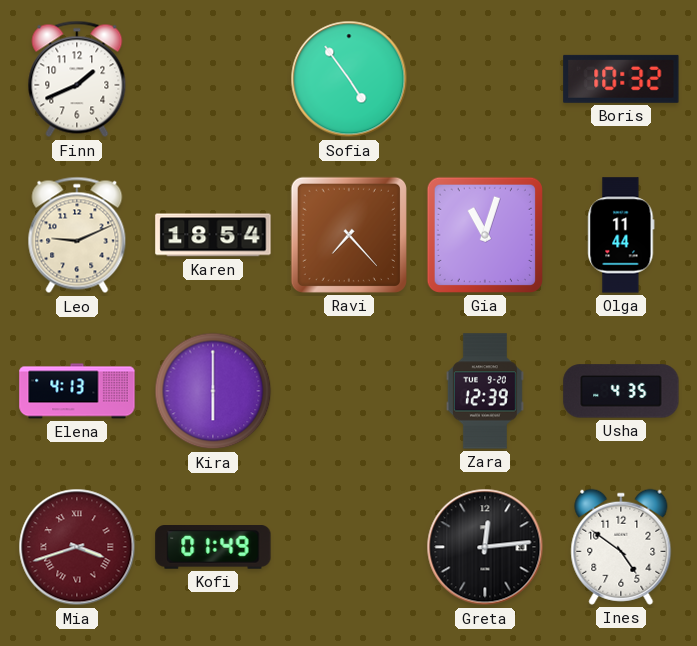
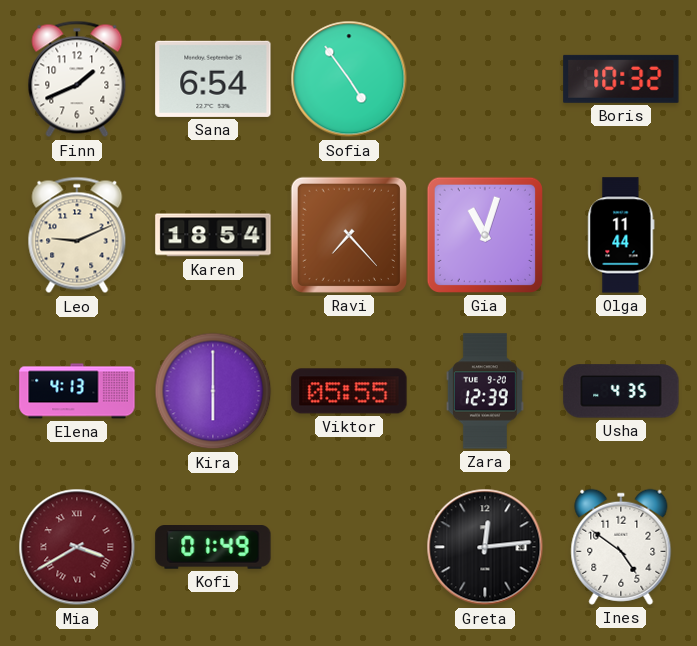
Sana: none -> 6:54 (213, 79)
Viktor: none -> 05:55 (349, 391)
Mia: 3:42 -> 3:40 (77, 547)
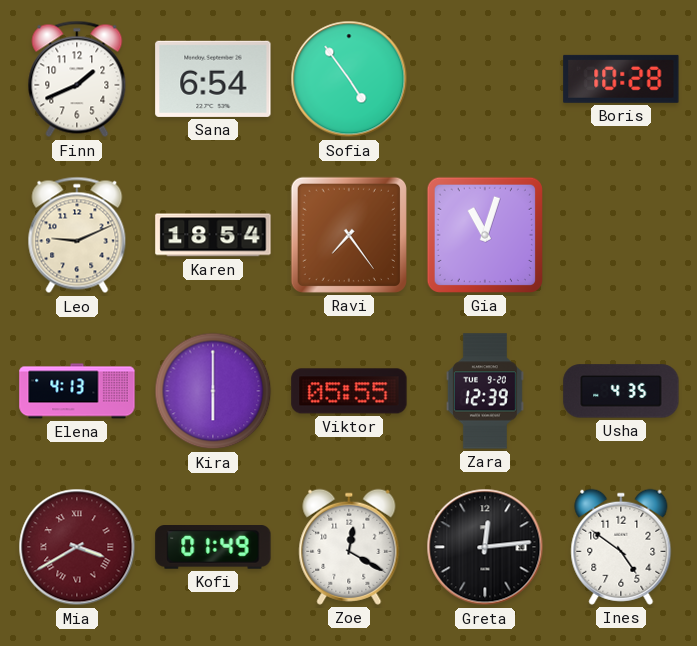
Boris: 10:32 -> 10:28 (621, 79)
Ravi: 7:23 -> 7:24 (349, 235)
Olga: 11:44 -> none (621, 235)
Zoe: none -> 12:20 (349, 547)
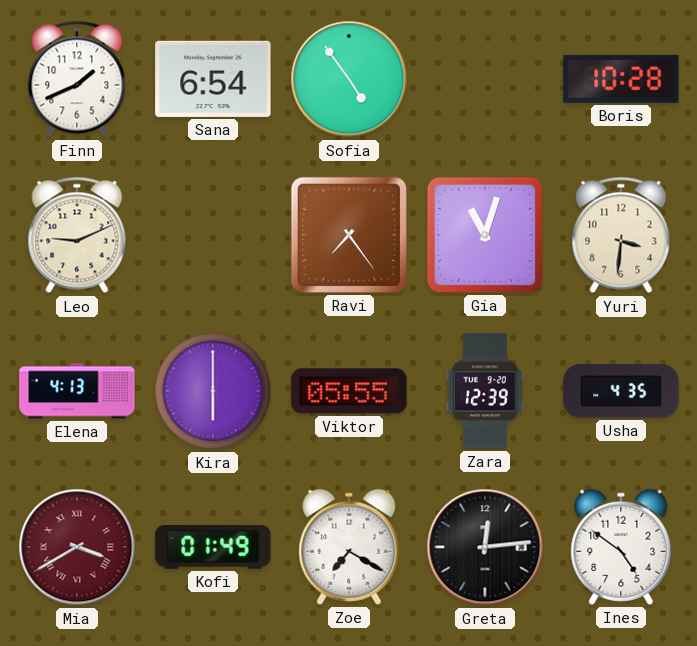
Karen: 18:54 -> none (213, 235)
Yuri: none -> 3:31 (621, 235)
Zoe: 12:20 -> 7:20 (349, 547)
